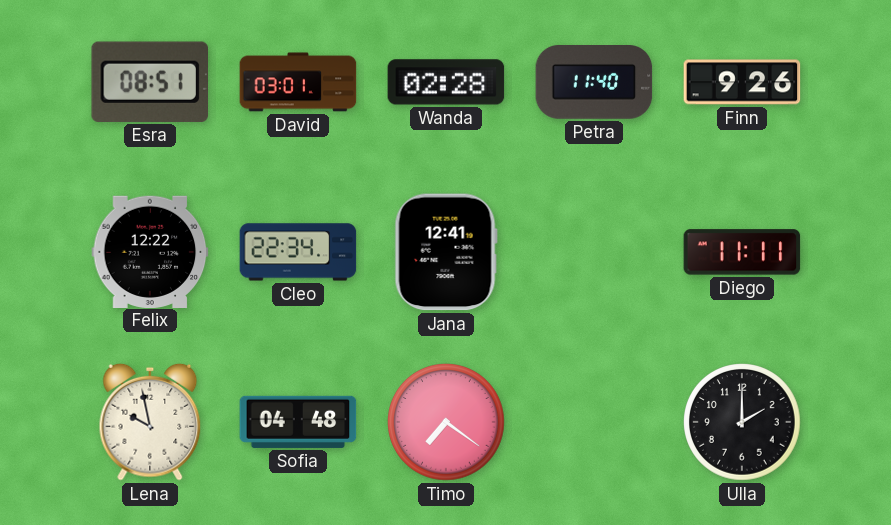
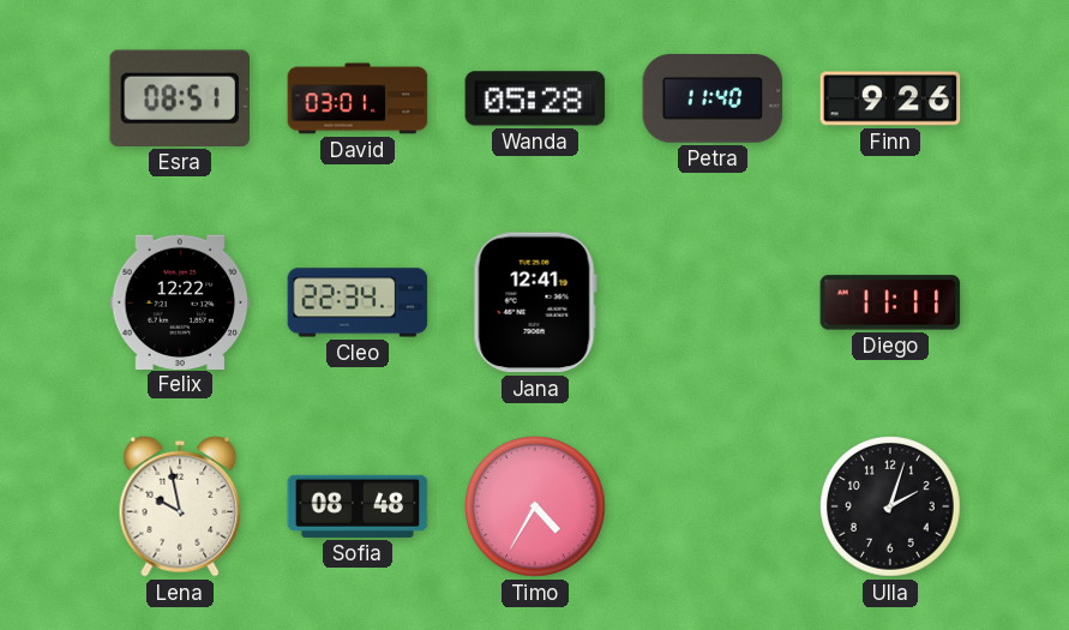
Wanda: 02:28 -> 05:28 (535, 98)
Sofia: 04:48 -> 08:48 (358, 506)
Timo: 7:21 -> 4:35 (536, 508)
Ulla: 2:00 -> 2:03 (891, 508)
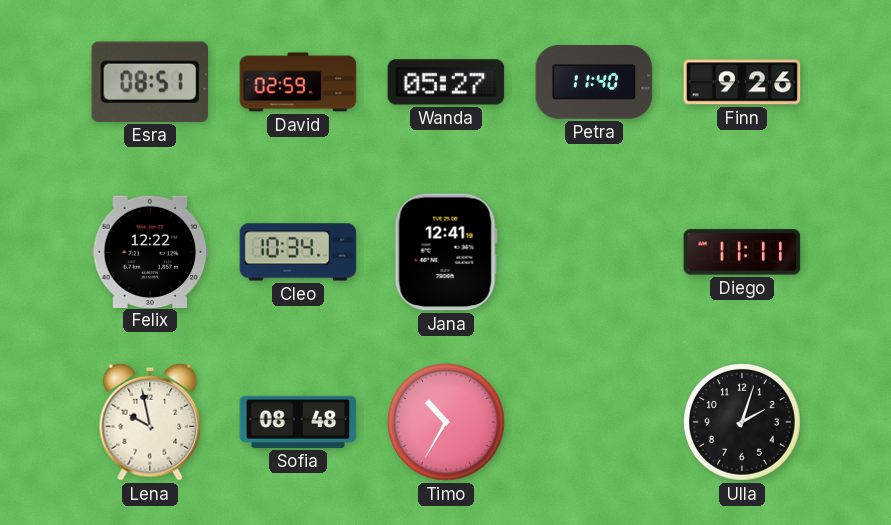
David: 03:01 -> 02:59 (298, 82)
Wanda: 05:28 -> 05:27 (446, 82)
Cleo: 22:34 -> 10:34 (298, 252)
Timo: 4:35 -> 10:35 (447, 423)
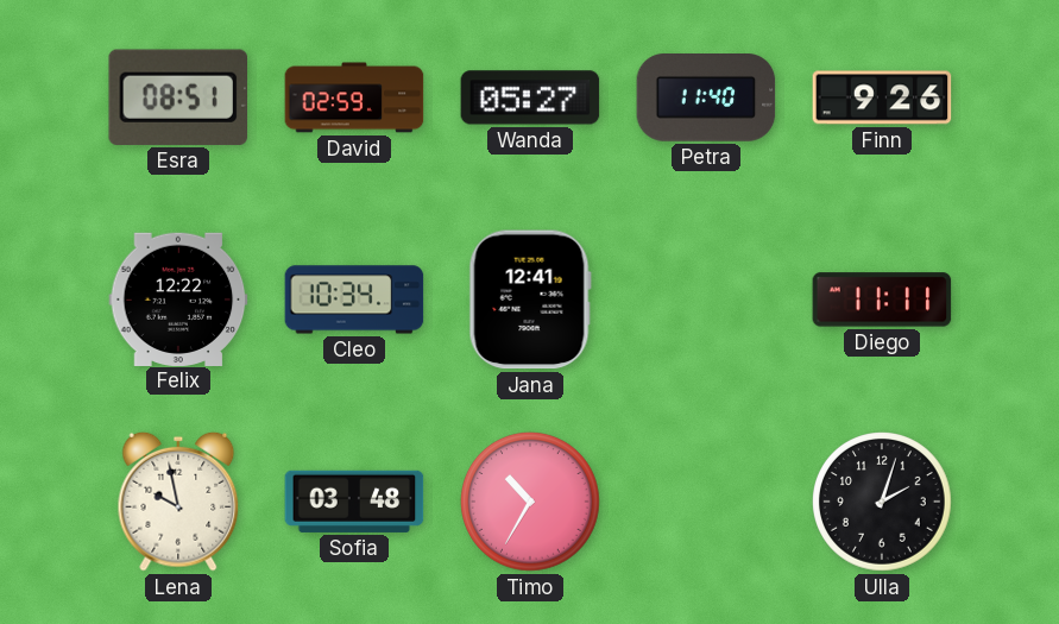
Sofia: 08:48 -> 03:48 (354, 502)
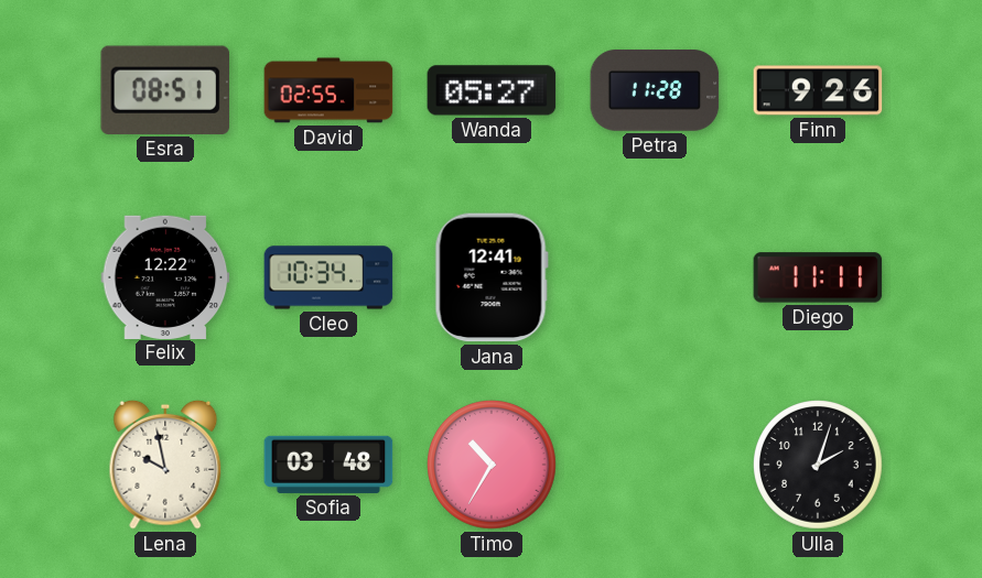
David: 02:59 -> 02:55 (328, 90)
Petra: 11:40 -> 11:28 (655, 91)
